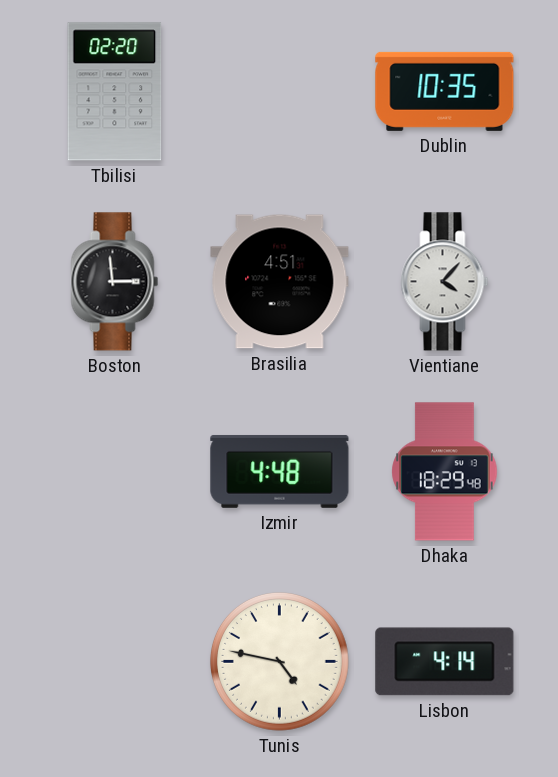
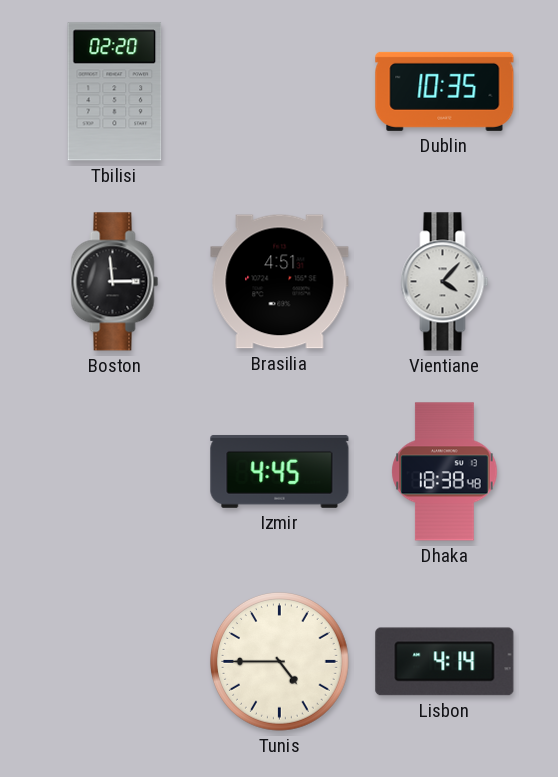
Izmir: 4:48 -> 4:45 (280, 471)
Dhaka: 18:29 -> 18:38 (445, 472)
Tunis: 4:47 -> 4:45 (280, 662)
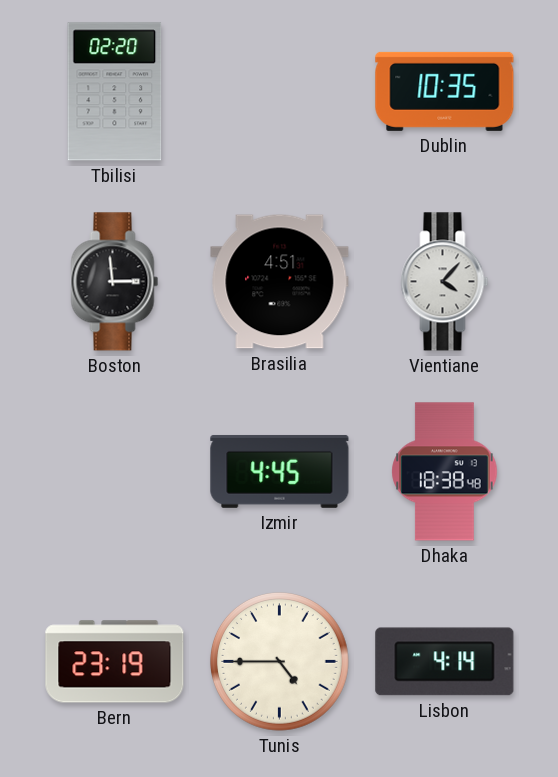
Bern: none -> 23:19 (115, 662)
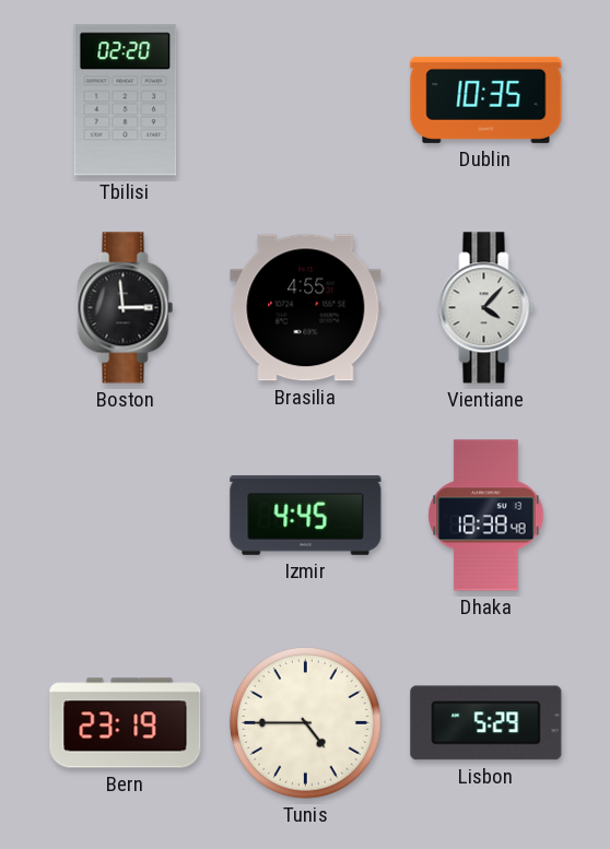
Brasilia: 4:51 -> 4:55 (306, 308)
Lisbon: 4:14 -> 5:29 (486, 723)
